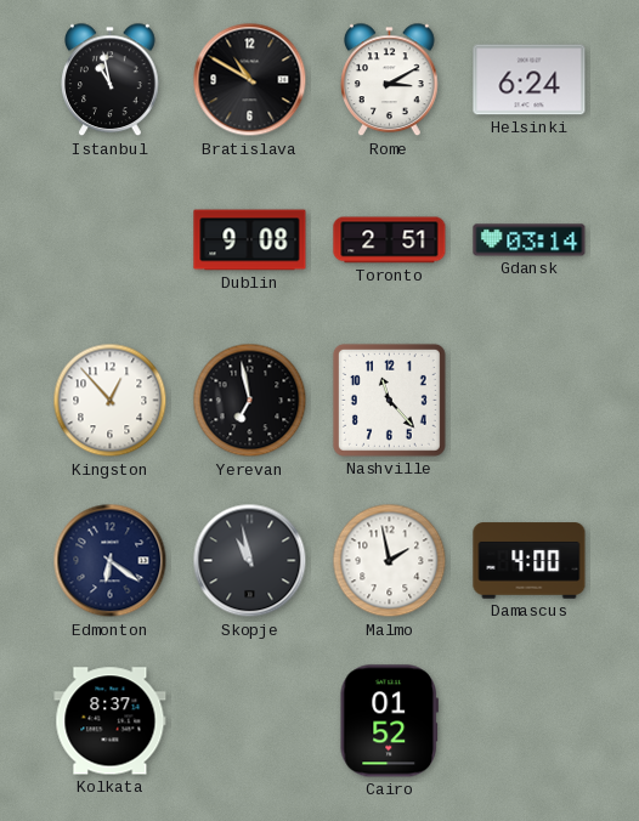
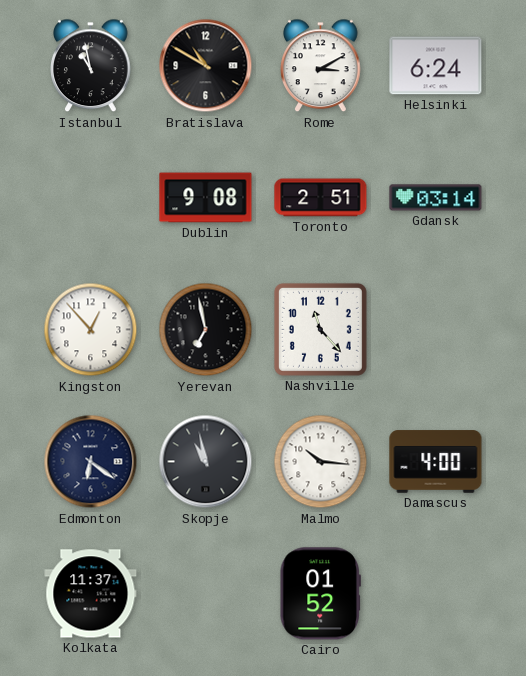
Malmo: 1:58 -> 10:16 (321, 462)
Kolkata: 8:37 -> 11:37 (91, 594)
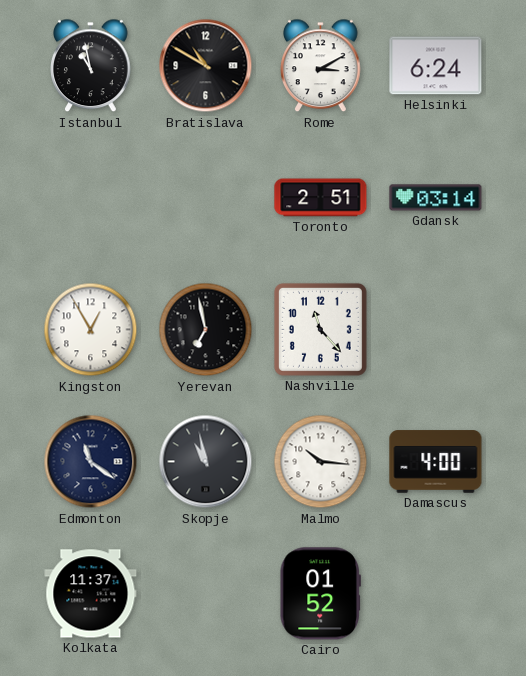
Dublin: 9:08 -> none (206, 198)
Kingston: 12:53 -> 12:55 (91, 330)
Edmonton: 6:21 -> 11:21 (91, 462)
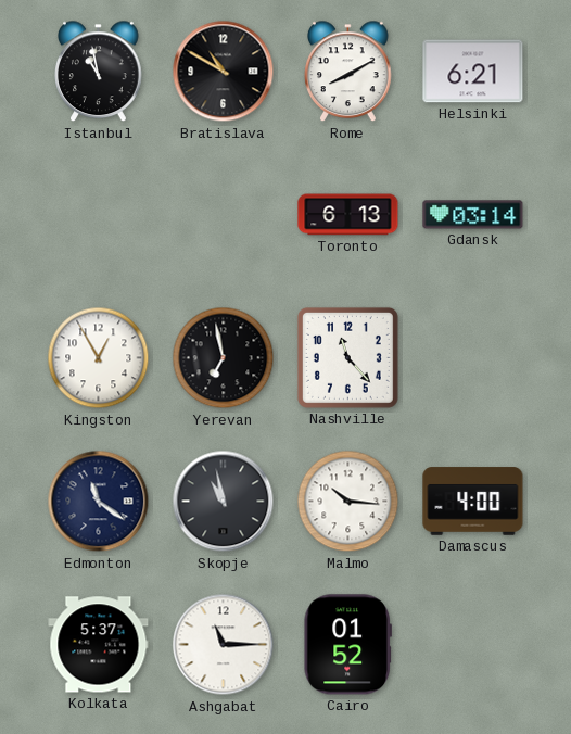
Rome: 3:10 -> 8:10 (348, 72)
Helsinki: 6:24 -> 6:21 (473, 72)
Toronto: 2:51 -> 6:13 (348, 215)
Kolkata: 11:37 -> 5:37 (99, 645)
Ashgabat: none -> 11:15 (224, 645)
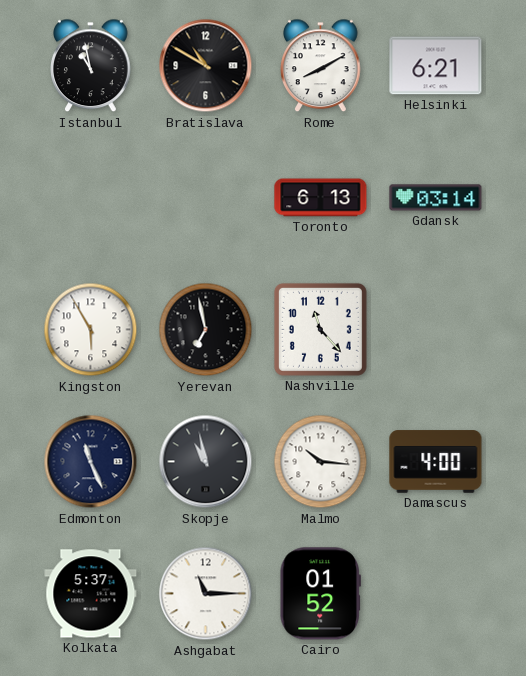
Kingston: 12:55 -> 5:55 (91, 330)
Edmonton: 11:21 -> 11:26 (91, 462)
